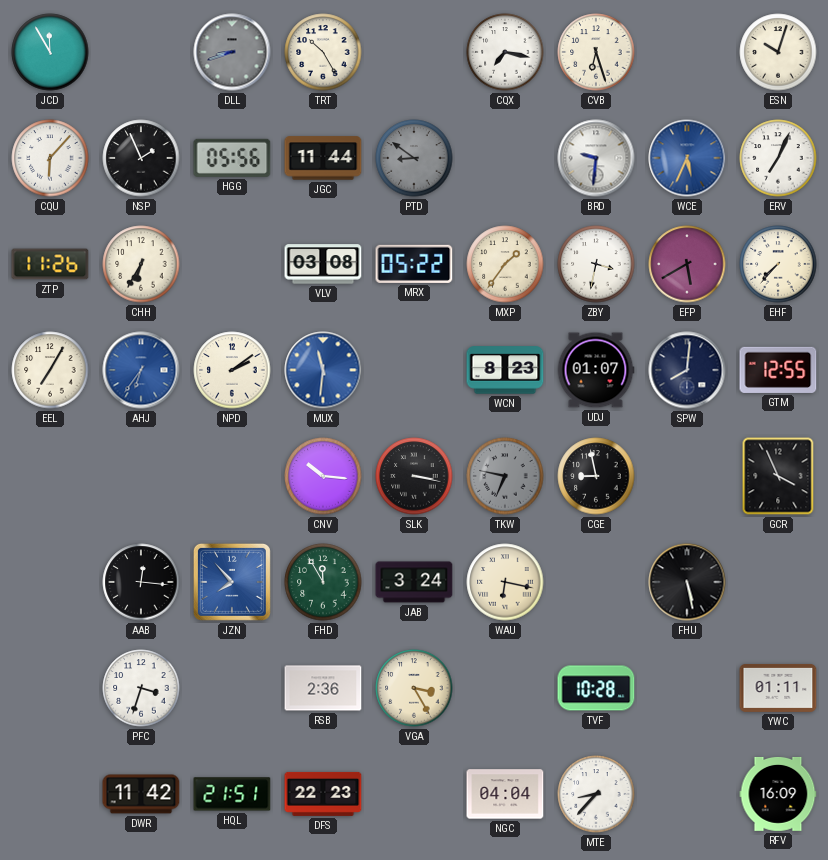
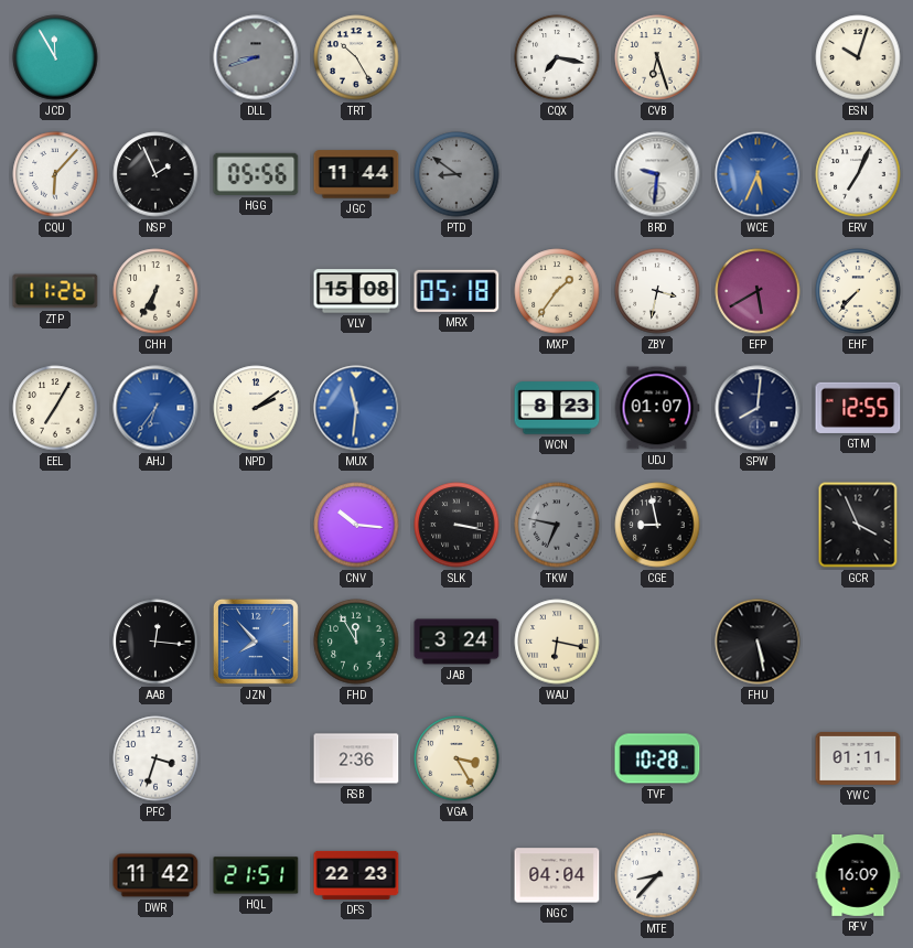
VLV: 03:08 -> 15:08 (356, 291)
MRX: 05:22 -> 05:18 (456, 291)
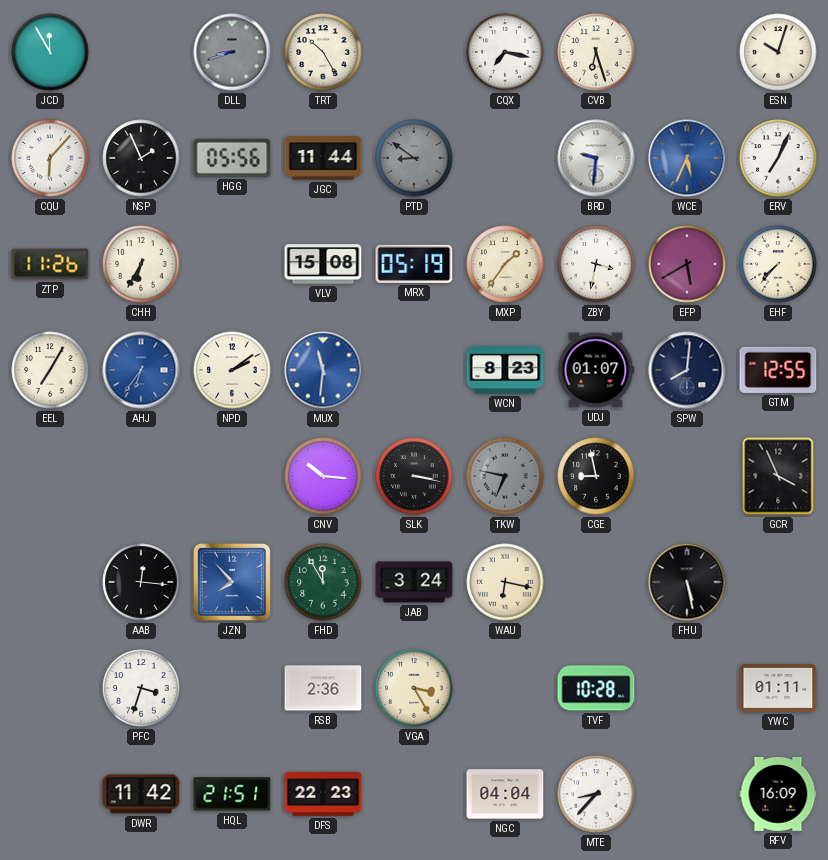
MRX: 05:18 -> 05:19 (414, 264)
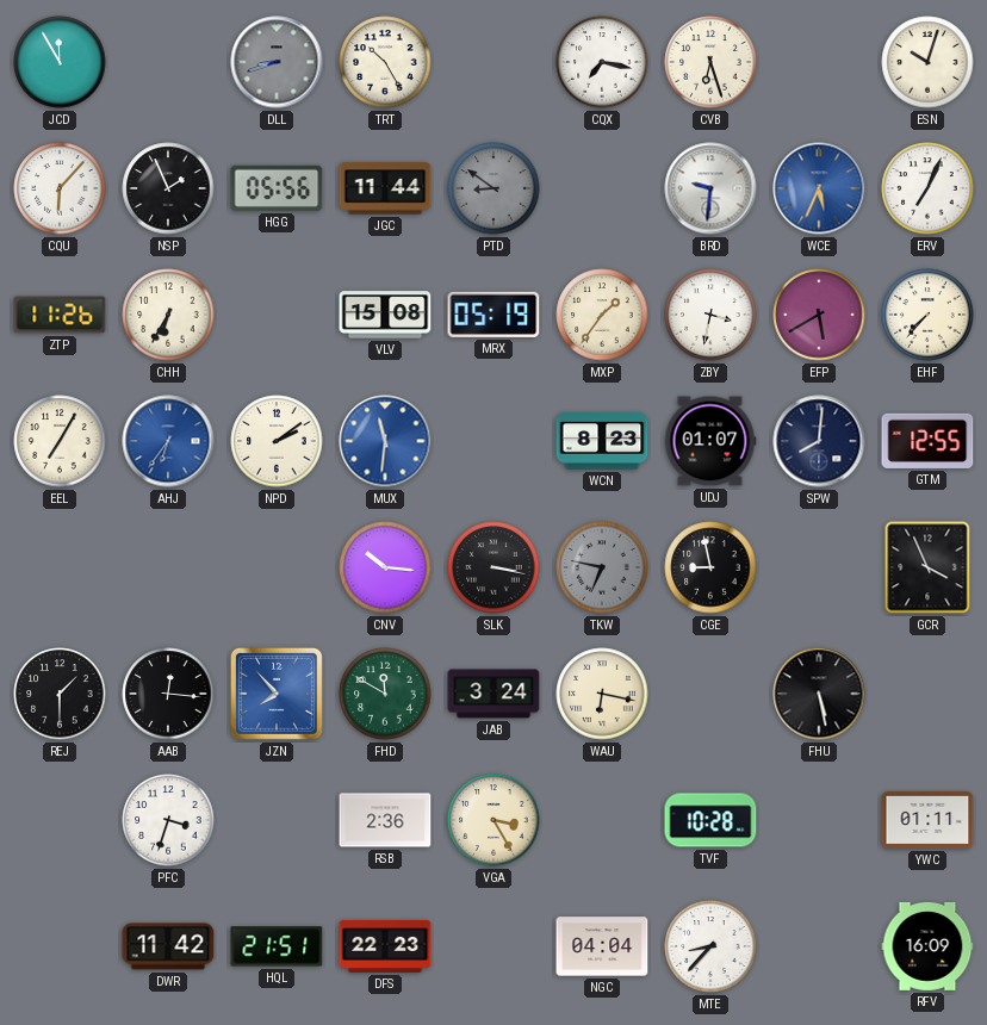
REJ: none -> 1:30 (60, 694)
FHD: 11:55 -> 11:50 (385, 694)
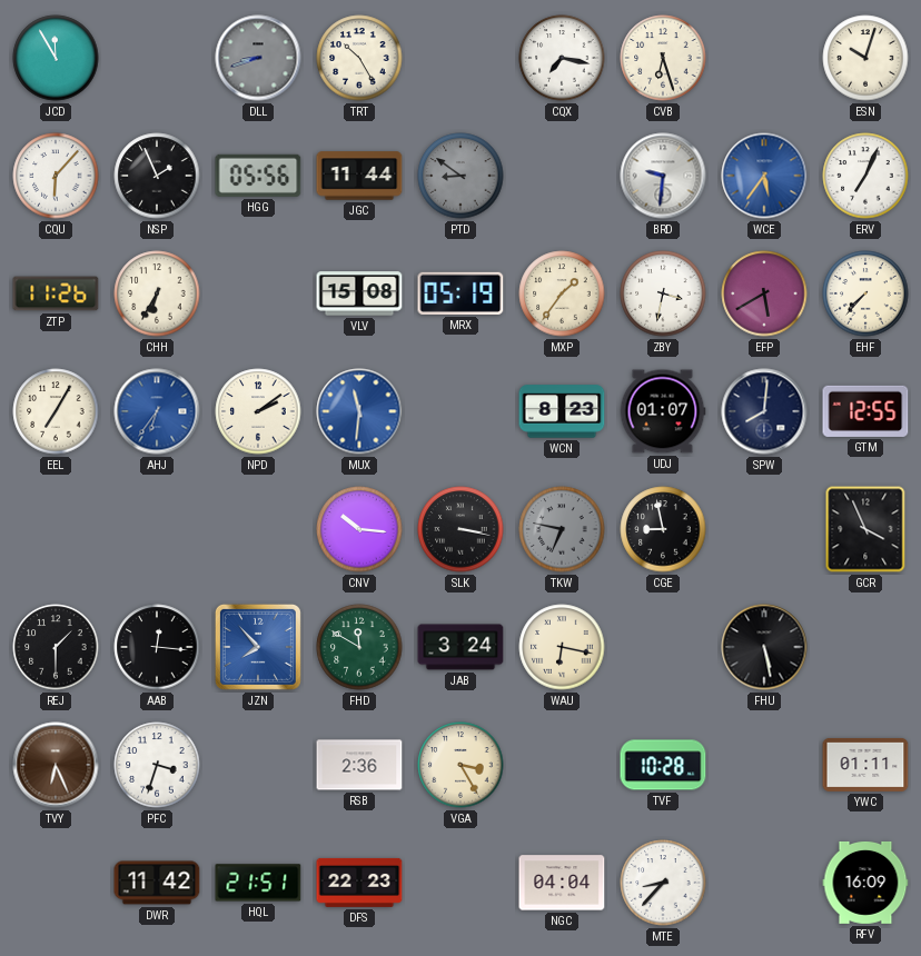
WCE: 5:34 -> 5:36 (764, 176)
TVY: none -> 6:26 (56, 765)
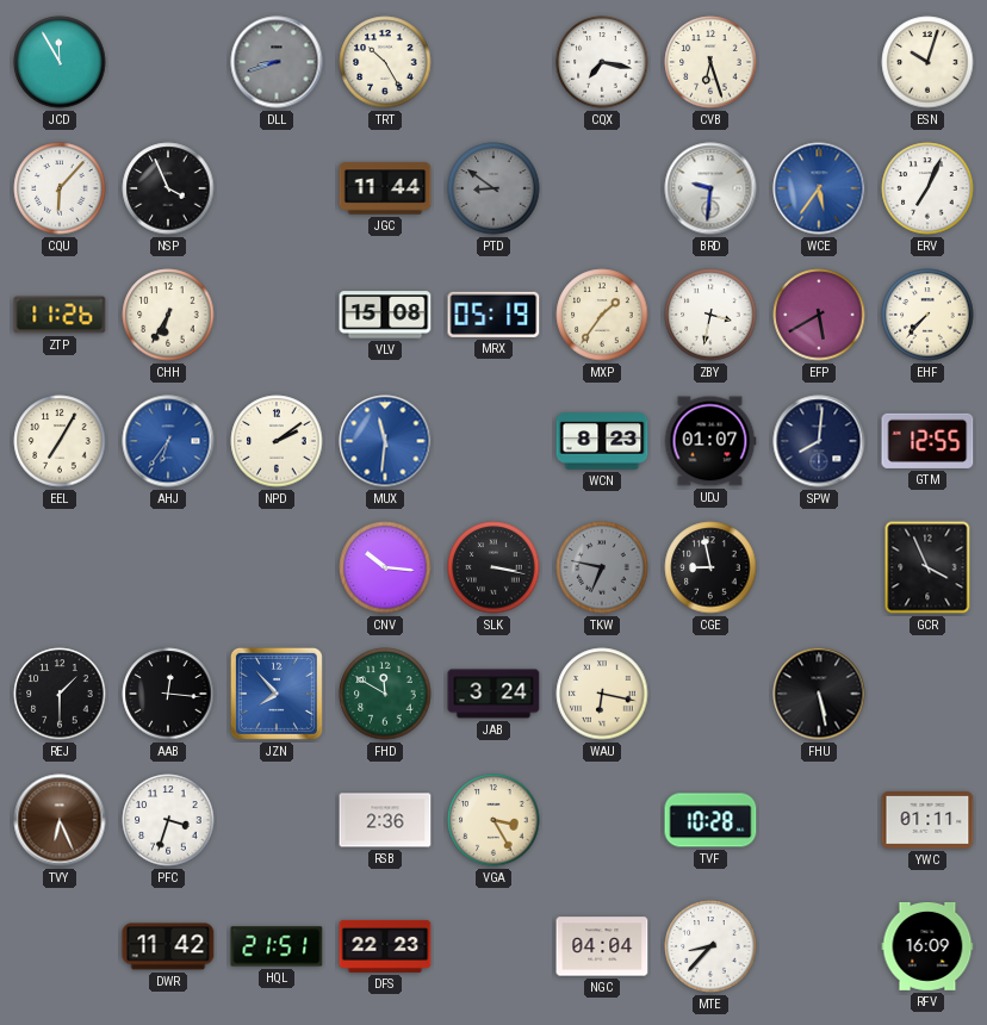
NSP: 1:56 -> 3:56 (168, 188)
HGG: 05:56 -> none (258, 176)
